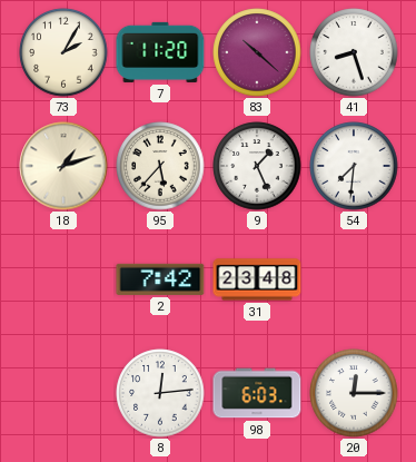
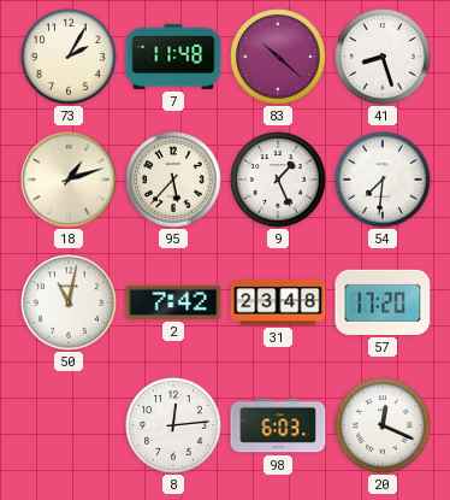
7: 11:20 -> 11:48 (173, 57)
50: none -> 11:02 (69, 302)
57: none -> 17:20 (383, 302)
20: 12:15 -> 12:19 (383, 425)
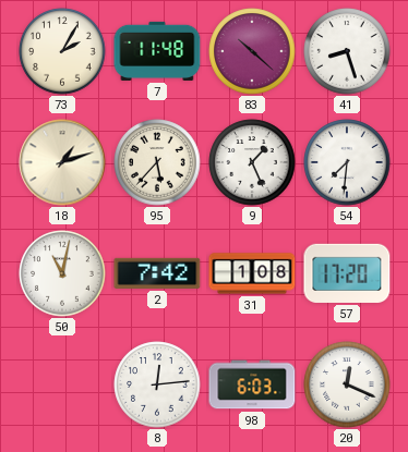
31: 23:48 -> 1:08 (252, 273)
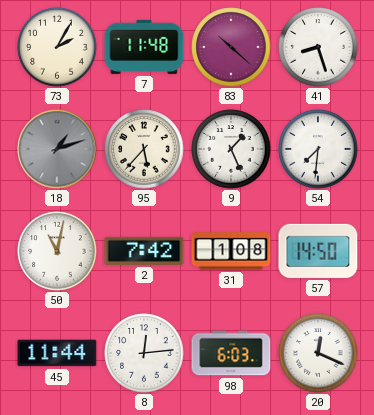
18 dial: cream -> grey (57, 149)
57: 17:20 -> 14:50 (318, 251)
45: none -> 11:44 (57, 353)
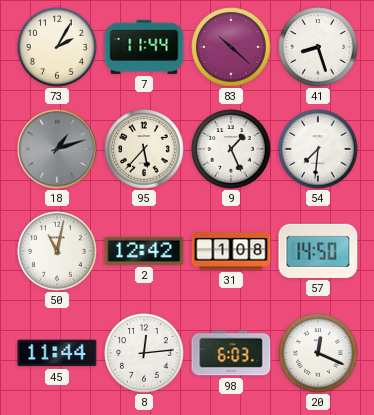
7: 11:48 -> 11:44 (144, 47)
2: 7:42 -> 12:42 (144, 251)
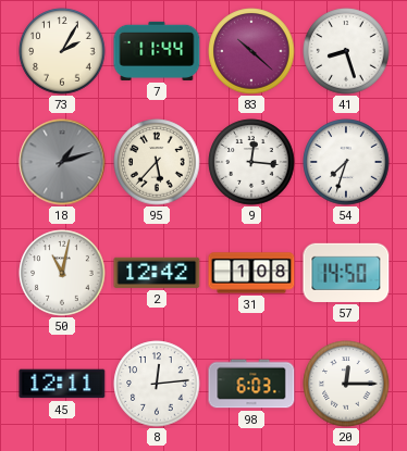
9: 1:26 -> 12:16 (251, 162)
54: 7:31 -> 7:33 (346, 162)
45: 11:44 -> 12:11 (62, 384)
20: 12:19 -> 12:15 (346, 384)
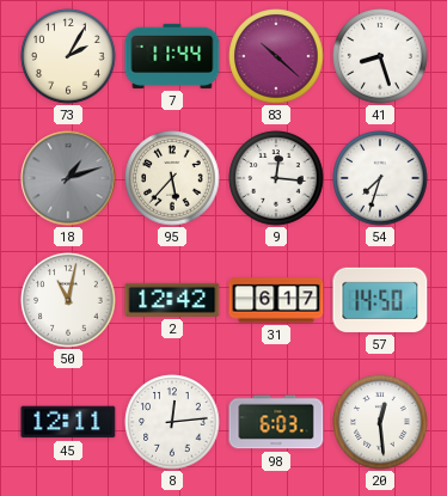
31: 1:08 -> 6:17 (276, 300)
20: 12:15 -> 12:29 (380, 422)
